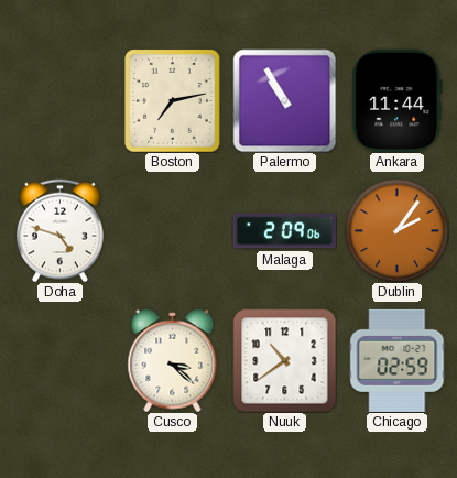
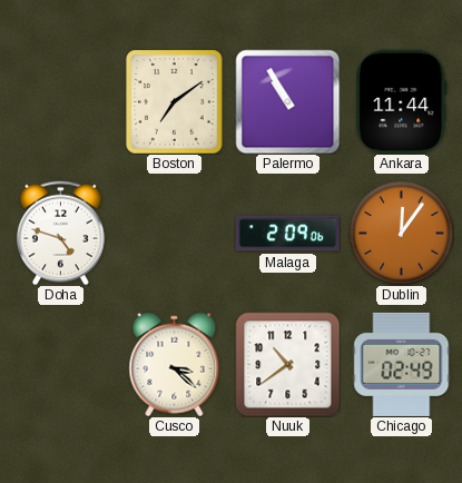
Boston: 7:13 -> 7:09 (175, 101)
Dublin: 2:06 -> 12:06 (401, 233)
Chicago: 02:59 -> 02:49 (402, 364)
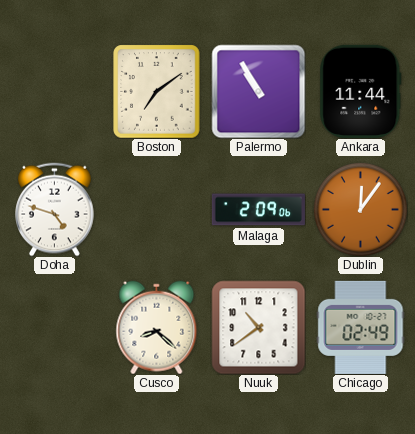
Cusco: 3:22 -> 8:22 (157, 327)
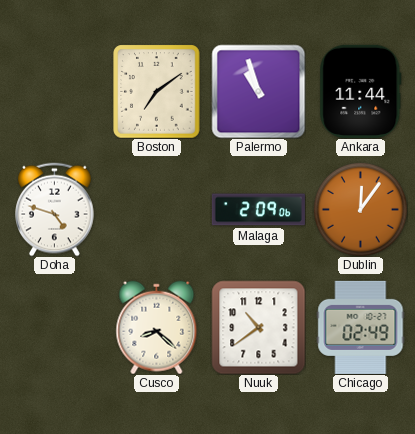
Palermo: 10:55 -> 10:57 (258, 91)
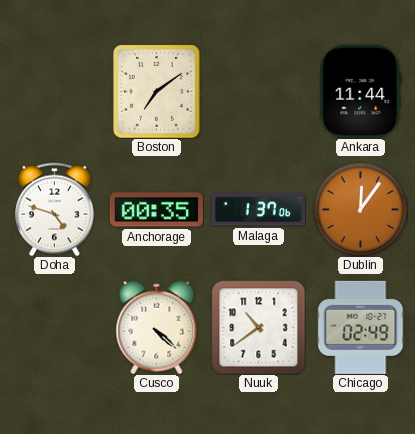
Palermo: 10:57 -> none (258, 91)
Anchorage: none -> 00:35 (156, 210)
Malaga: 2:09 -> 1:37 (258, 210)
Cusco: 8:22 -> 4:22 (157, 327)
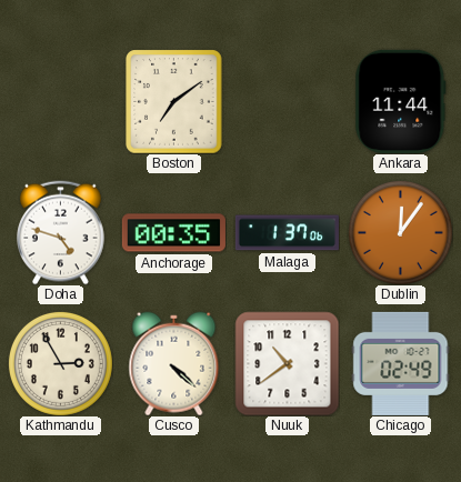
Kathmandu: none -> 2:55 (60, 363)
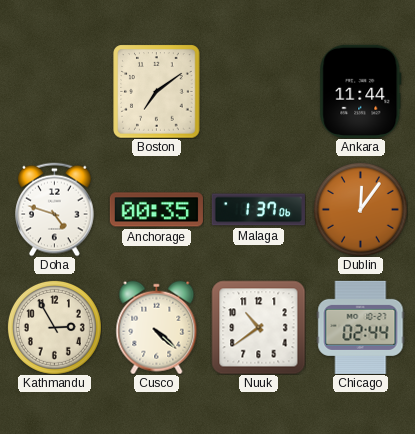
Chicago: 02:49 -> 02:44 (361, 327)
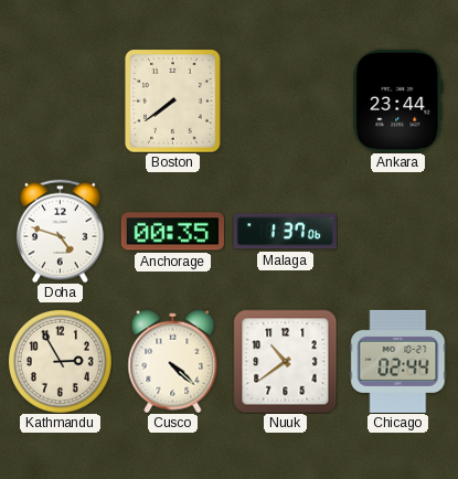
Boston: 7:09 -> 7:39 (173, 100)
Ankara: 11:44 -> 23:44 (398, 100)
Dublin: 12:06 -> none (360, 209)
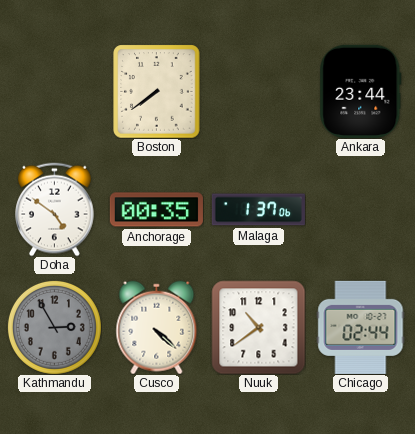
Doha: 4:48 -> 4:51 (55, 209)
Kathmandu dial: cream -> grey (54, 327)
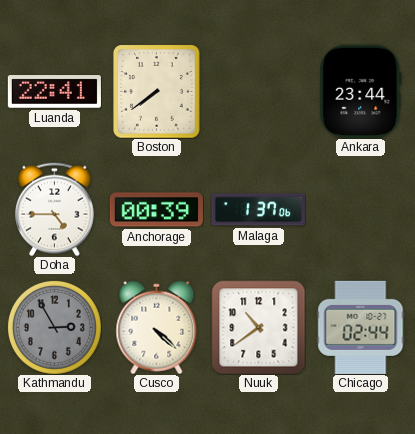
Luanda: none -> 22:41 (54, 92)
Doha: 4:51 -> 4:45 (55, 209)
Anchorage: 00:35 -> 00:39 (156, 210)
